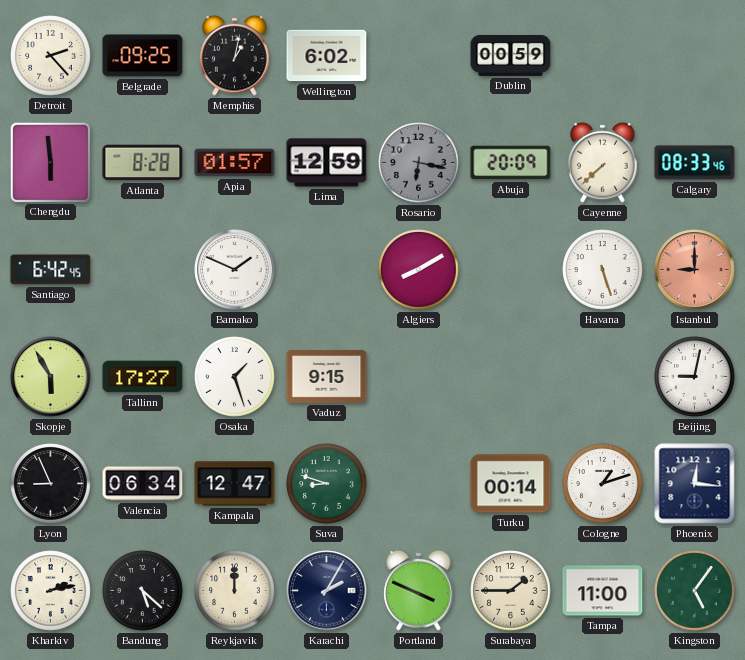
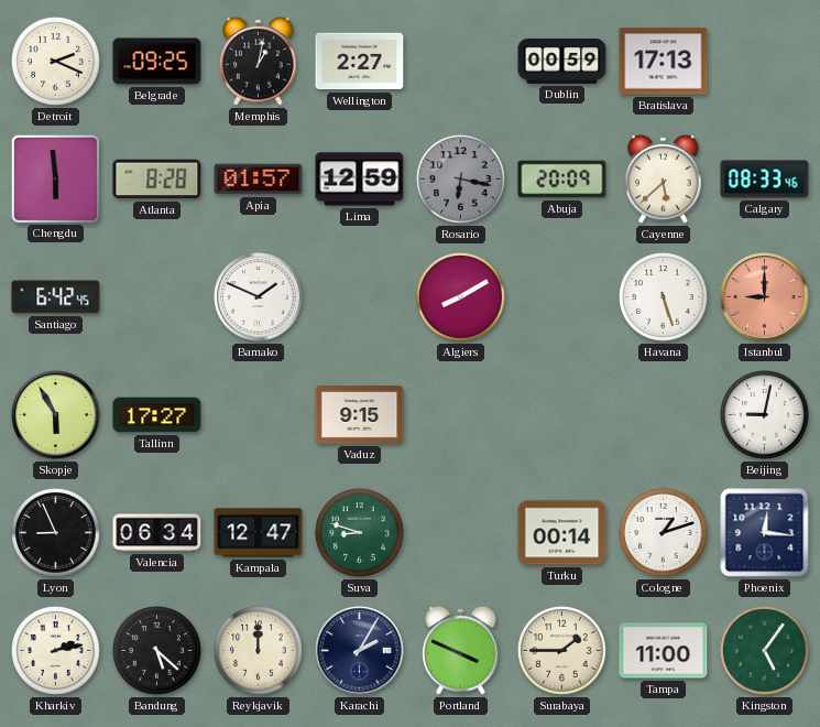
Detroit: 2:23 -> 2:19 (56, 62)
Wellington: 6:02 -> 2:27 (360, 62)
Bratislava: none -> 17:13 (664, 62)
Cayenne: 7:38 -> 5:38 (664, 178)
Osaka: 1:27 -> none (235, 377)
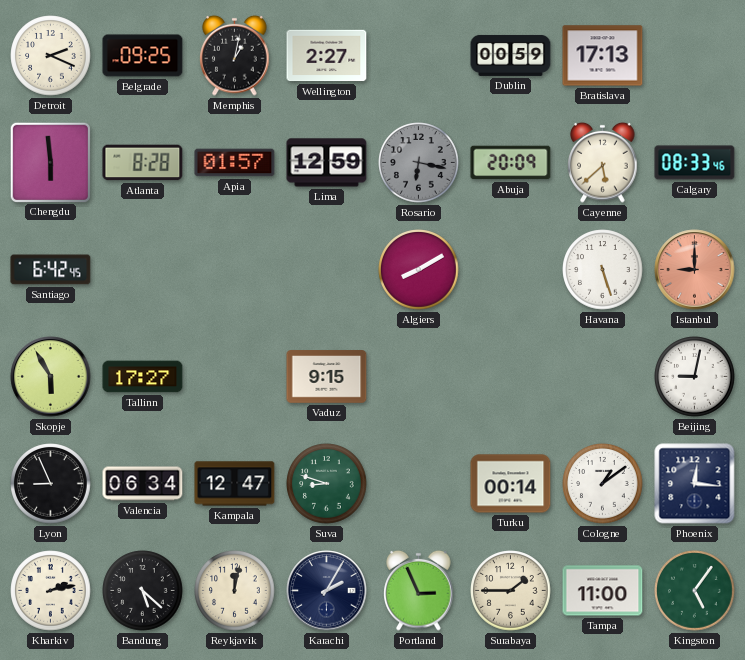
Bamako: 1:49 -> none (259, 297)
Cologne: 1:12 -> 1:09 (603, 484)
Reykjavik: 12:00 -> 12:02 (235, 591)
Portland: 3:49 -> 2:56 (419, 590)
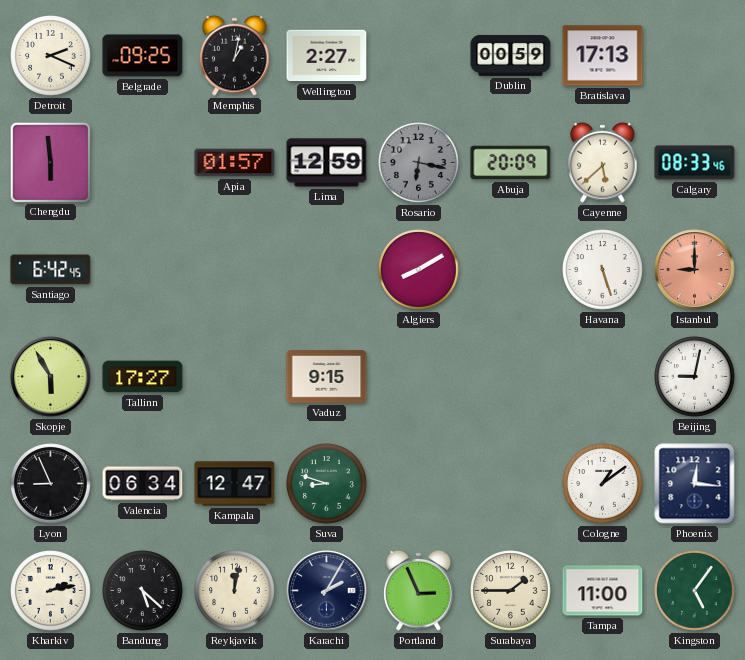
Atlanta: 8:28 -> none (143, 163)
Turku: 00:14 -> none (511, 484)
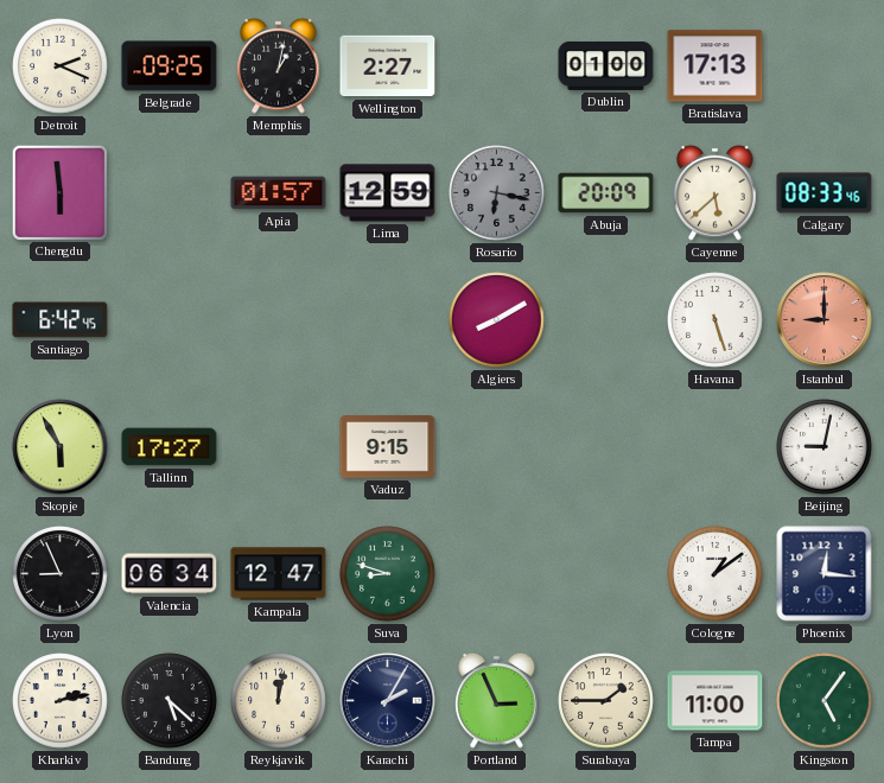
Dublin: 00:59 -> 01:00 (606, 65)
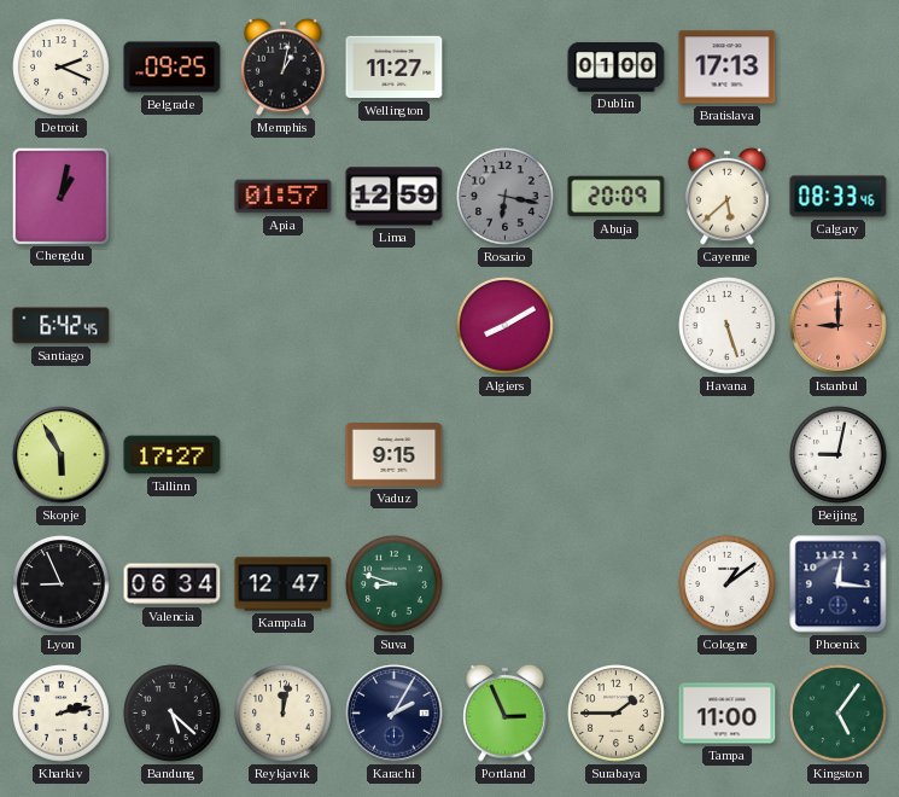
Wellington: 2:27 -> 11:27 (395, 68)
Chengdu: 5:59 -> 1:02 (60, 196)
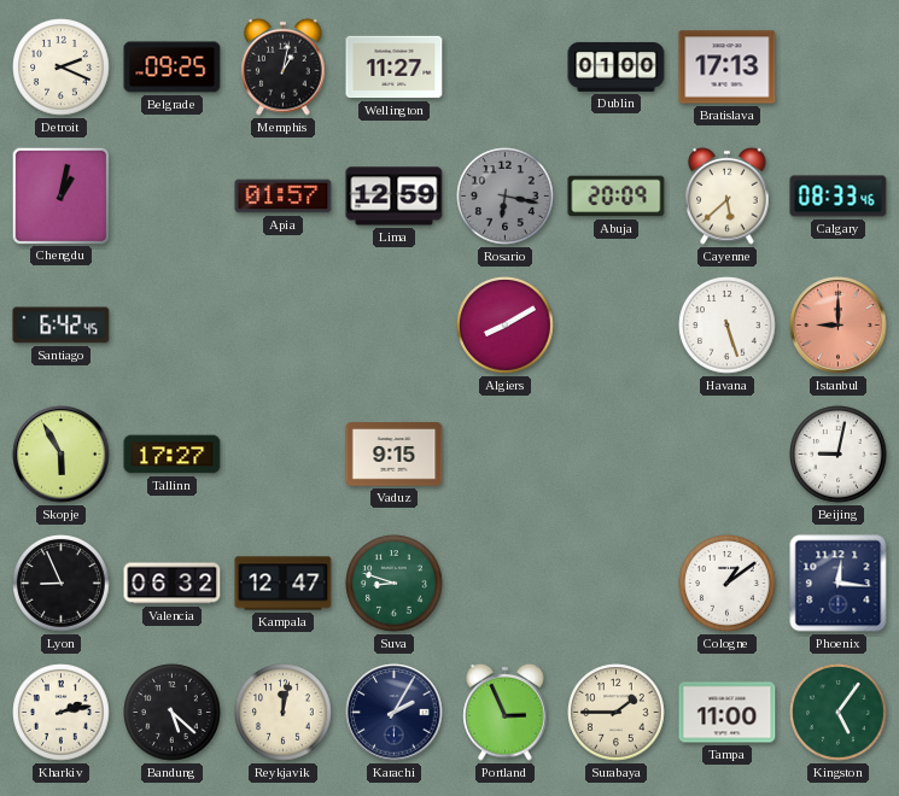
Valencia: 06:34 -> 06:32 (173, 584)
